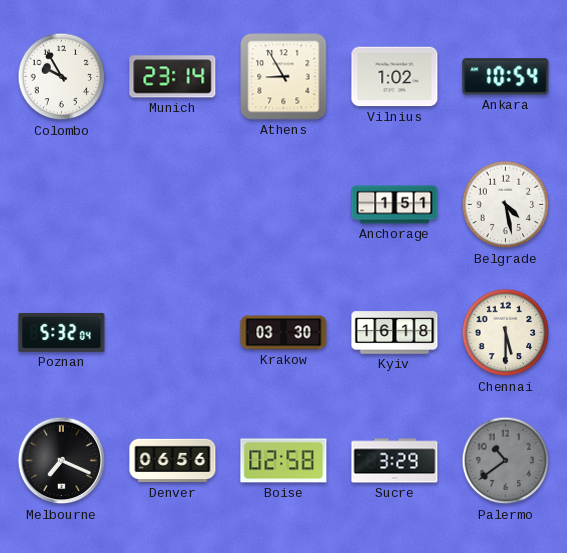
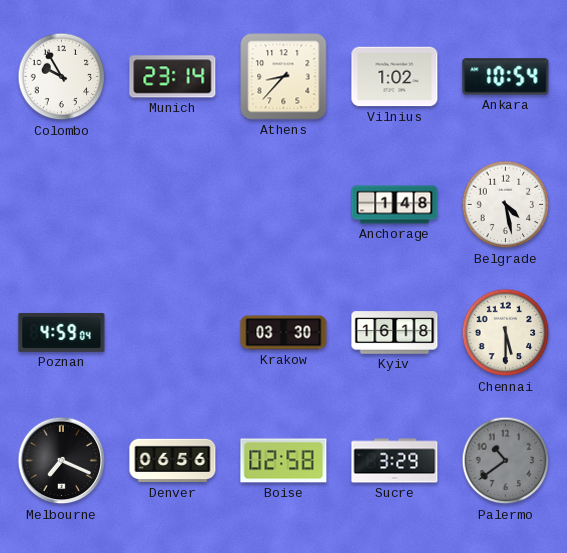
Athens: 8:55 -> 8:37 (284, 77)
Anchorage: 1:51 -> 1:48 (395, 205)
Poznan: 5:32 -> 4:59 (62, 332)
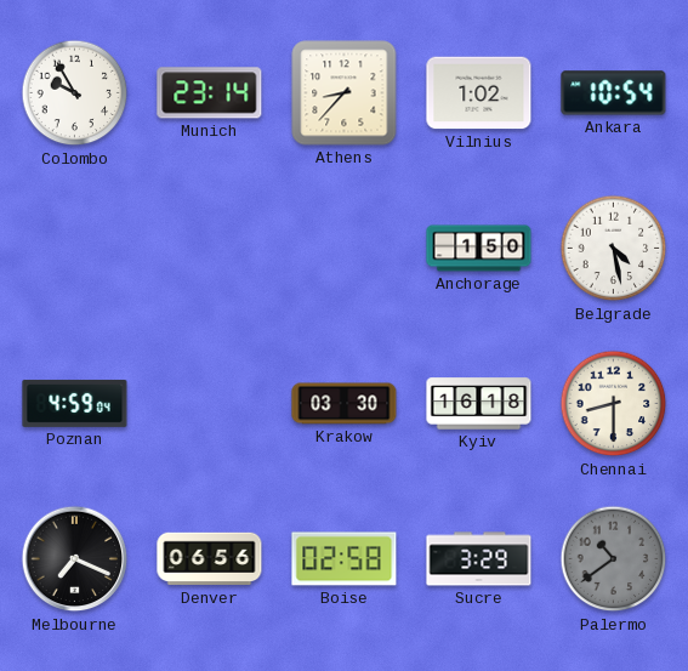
Anchorage: 1:48 -> 1:50 (479, 249)
Chennai: 5:30 -> 8:30 (614, 404)
